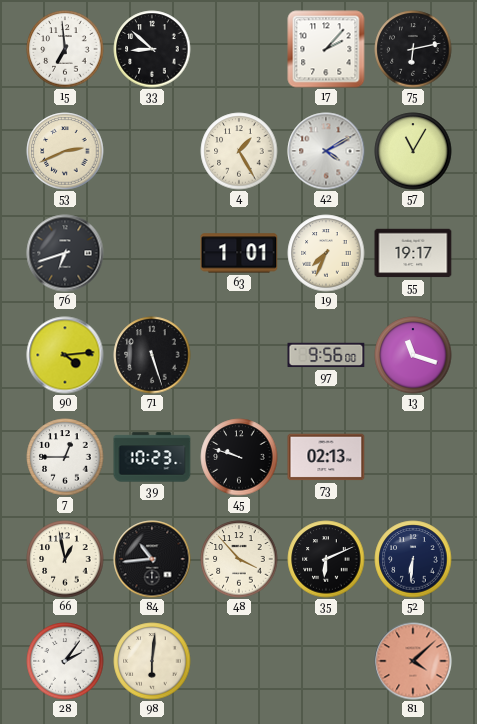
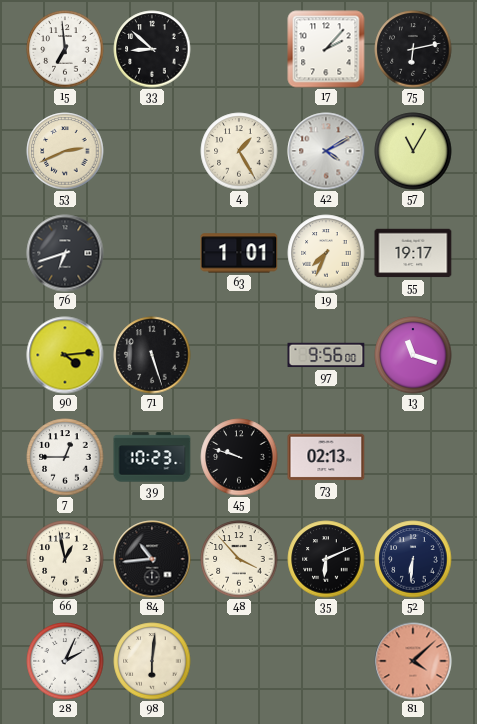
28: 2:06 -> 2:04 (65, 661)
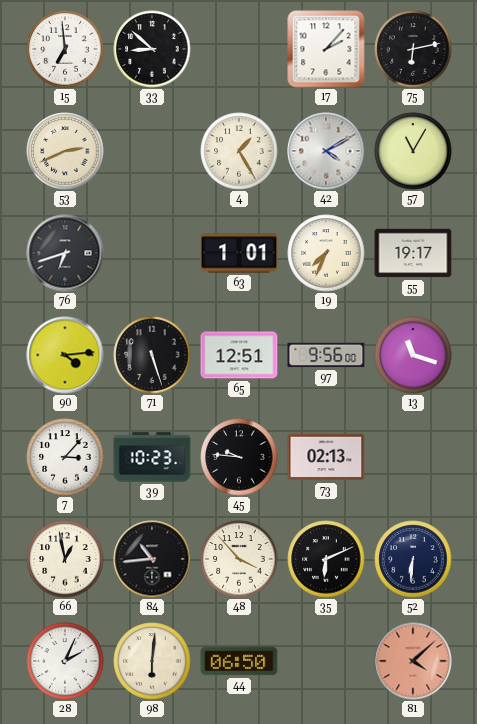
65: none -> 12:51 (239, 355)
7: 12:45 -> 3:07 (65, 457)
45: 9:48 -> 9:46 (239, 457)
44: none -> 06:50 (239, 661)
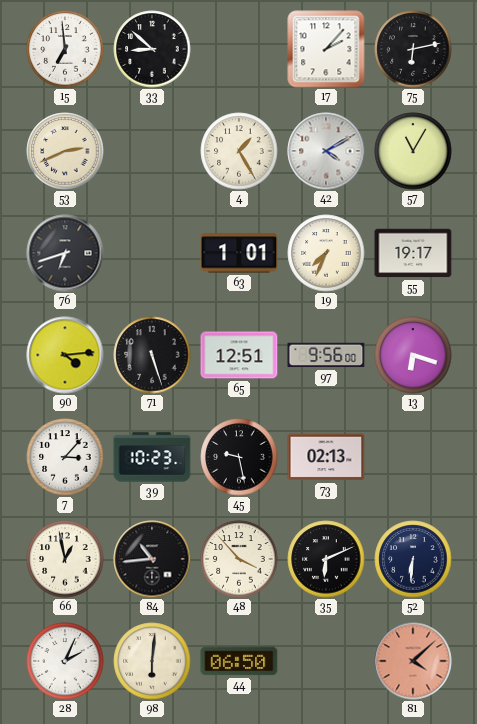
13: 11:18 -> 6:18 (413, 355)
45: 9:46 -> 9:28 (239, 457)
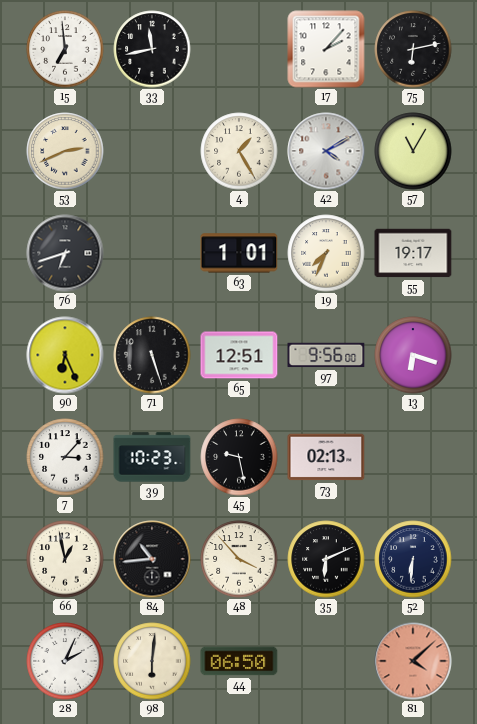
33: 8:52 -> 11:43 (152, 49)
90: 4:14 -> 6:26 (65, 355)
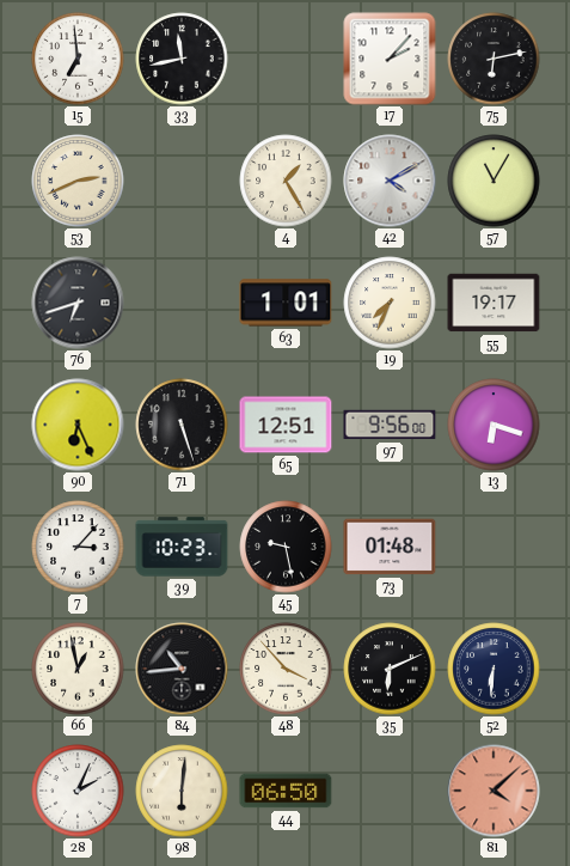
73: 02:13 -> 01:48 (390, 547)
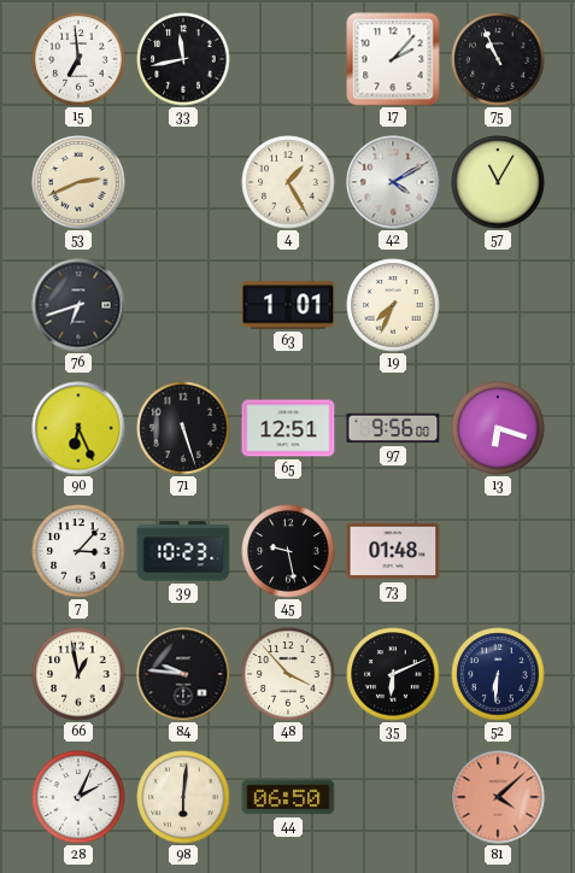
75: 6:13 -> 10:56 (498, 59)
55: 19:17 -> none (494, 303)
84: 10:44 -> 9:46 (183, 674)
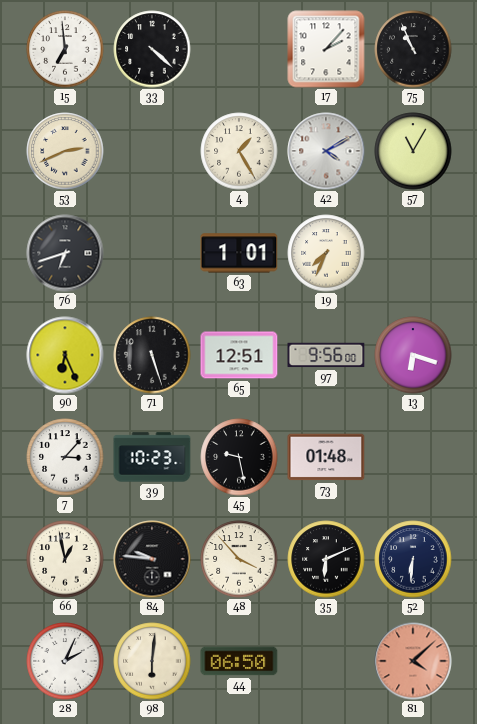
33: 11:43 -> 4:22 (152, 49)
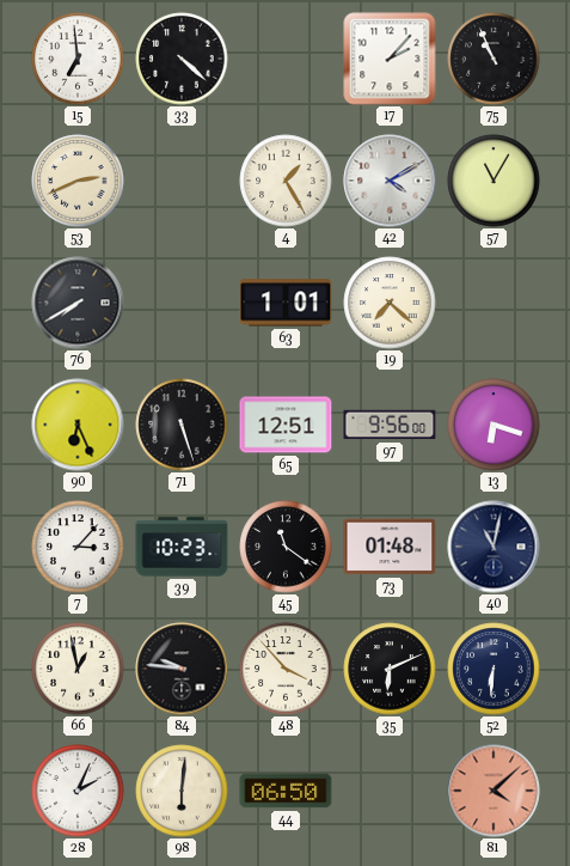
76: 6:42 -> 7:40 (78, 303)
19: 7:34 -> 7:22 (390, 303)
45: 9:28 -> 11:21 (286, 547)
40: none -> 11:02 (494, 547)
